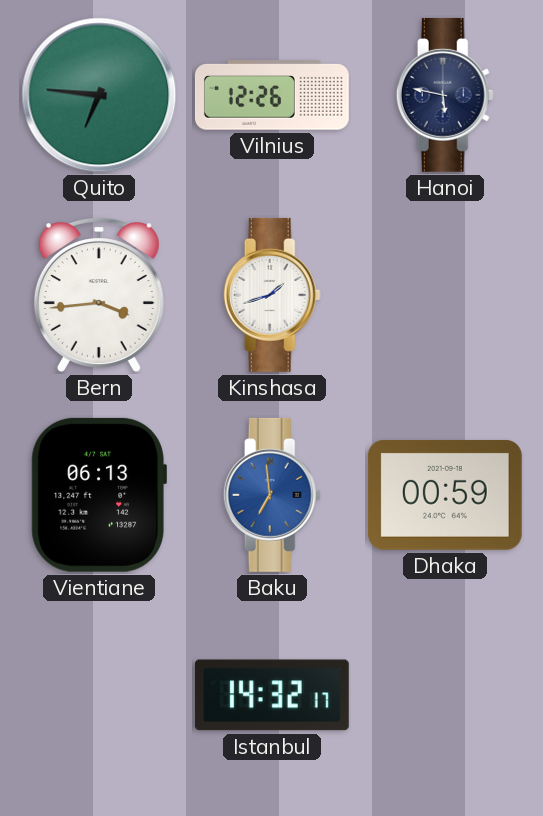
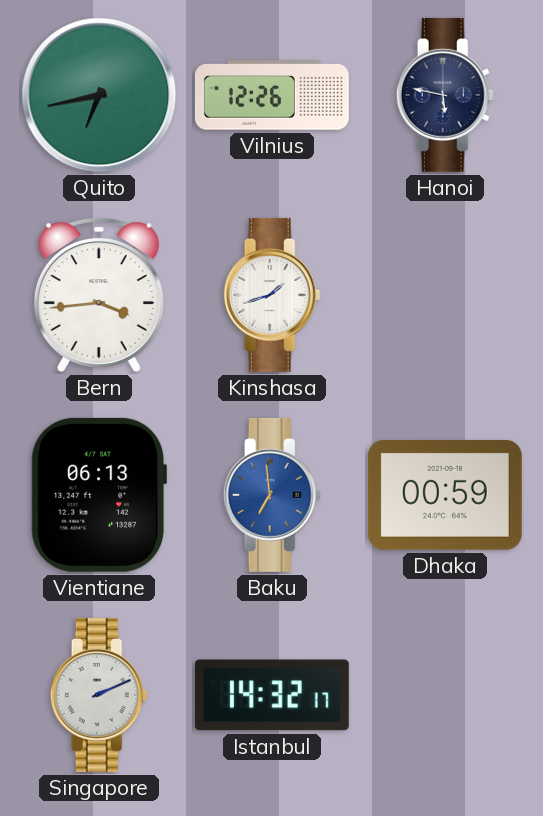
Quito: 6:46 -> 6:43 (99, 95)
Singapore: none -> 2:11 (99, 695)
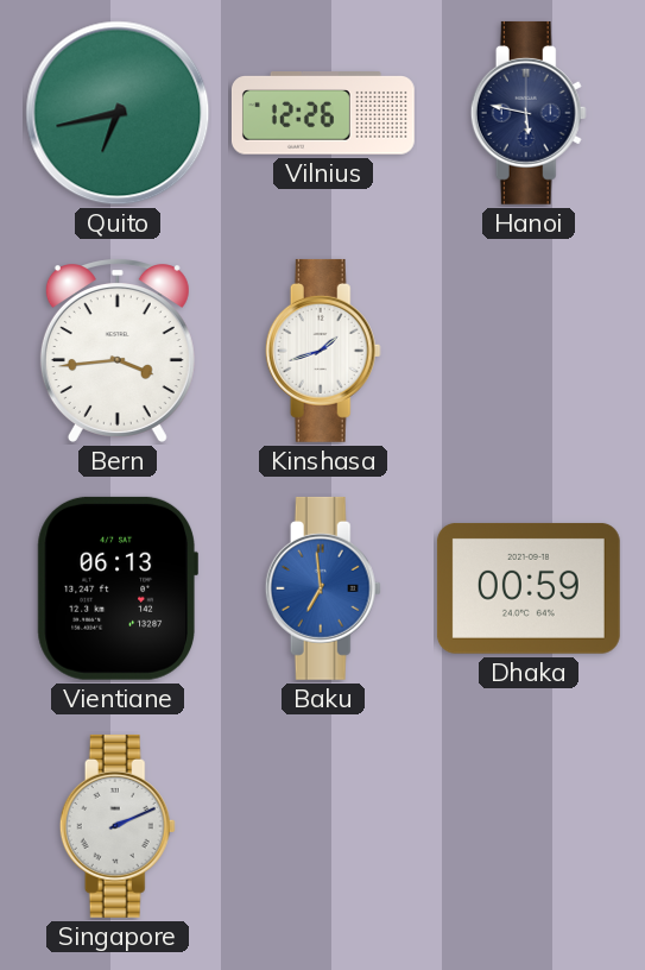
Istanbul: 14:32 -> none (272, 695)
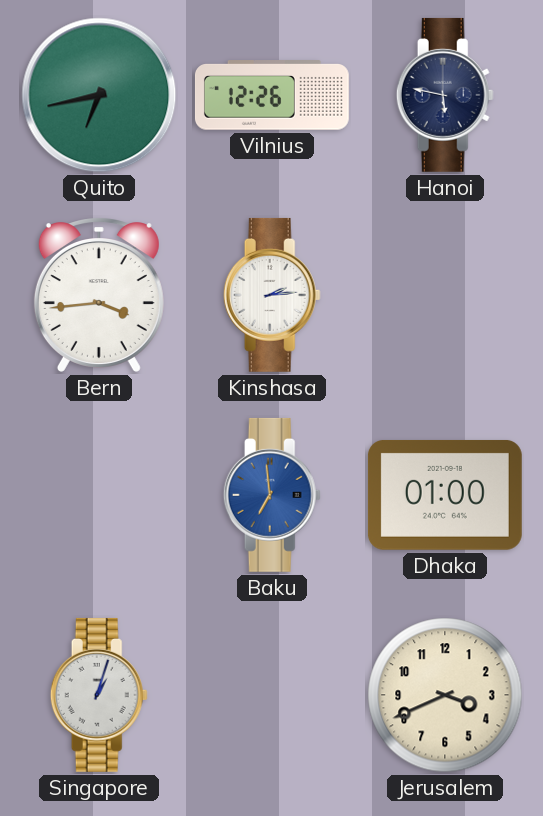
Kinshasa: 1:42 -> 2:14 (272, 295)
Vientiane: 06:13 -> none (118, 588)
Dhaka: 00:59 -> 01:00 (445, 495)
Singapore: 2:11 -> 1:03 (99, 695)
Jerusalem: none -> 3:41 (445, 695)
